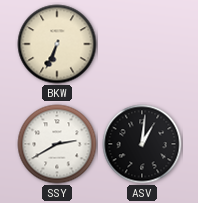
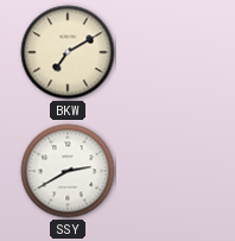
BKW: 6:34 -> 7:10 (68, 52)
ASV: 1:01 -> none (142, 144)
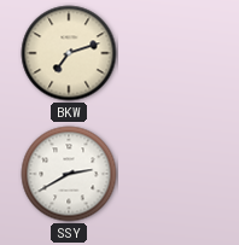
BKW: 7:10 -> 7:12 (69, 53)
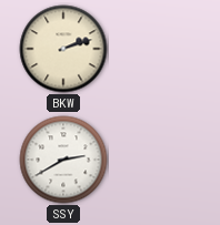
BKW: 7:12 -> 2:12 (63, 49)
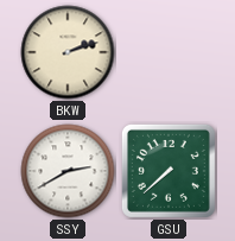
GSU: none -> 7:38 (169, 171)
